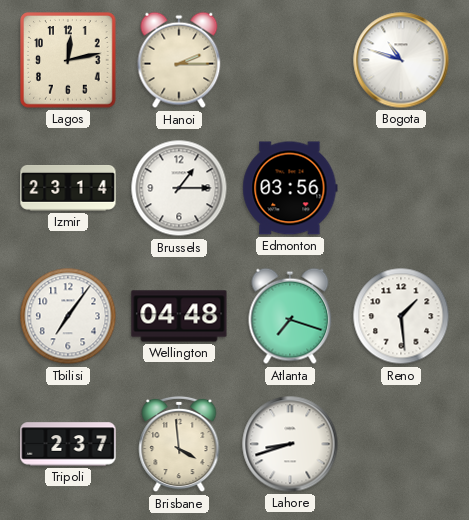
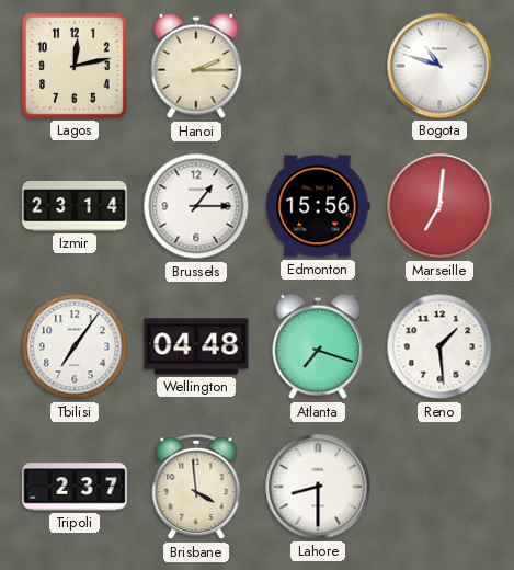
Edmonton: 03:56 -> 15:56 (318, 206)
Marseille: none -> 7:01 (439, 206)
Lahore: 8:42 -> 8:30 (318, 487)
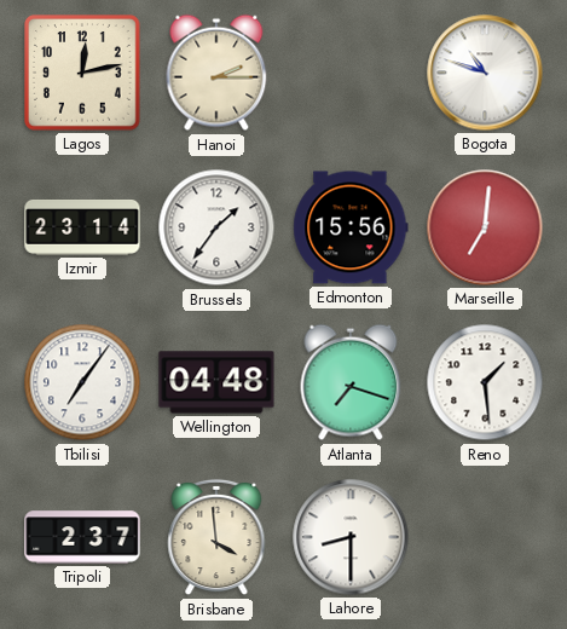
Brussels: 1:15 -> 1:36 (216, 227)
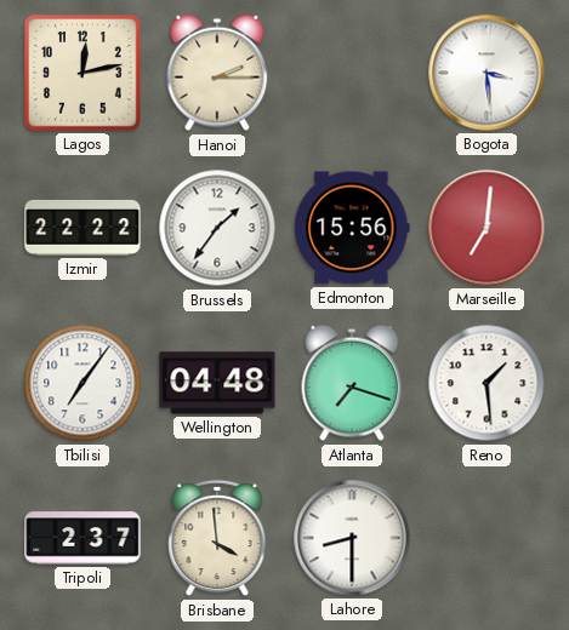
Bogota: 10:48 -> 3:29 (487, 73)
Izmir: 23:14 -> 22:22 (82, 229)
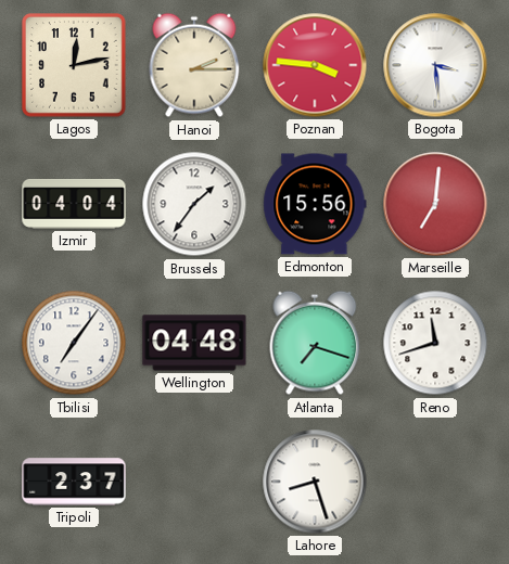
Poznan: none -> 3:46 (315, 65)
Izmir: 22:22 -> 04:04 (74, 205)
Reno: 1:29 -> 11:42 (435, 343)
Brisbane: 3:59 -> none (217, 538)
Lahore: 8:30 -> 8:27 (315, 482)
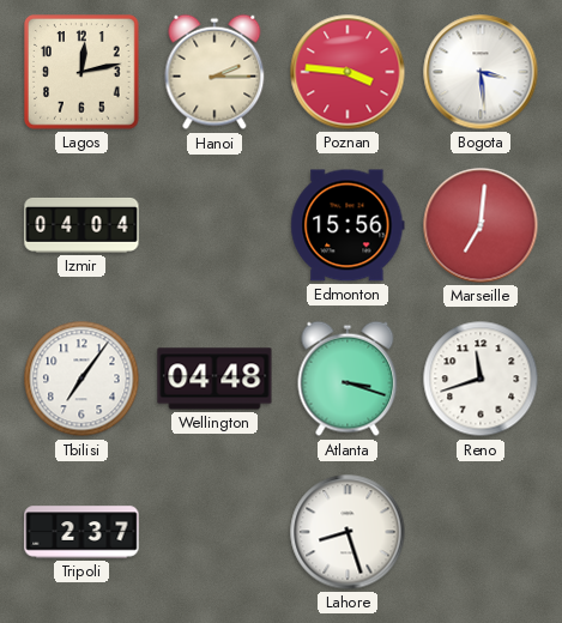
Brussels: 1:36 -> none (194, 204)
Atlanta: 7:18 -> 3:18 (348, 379)
